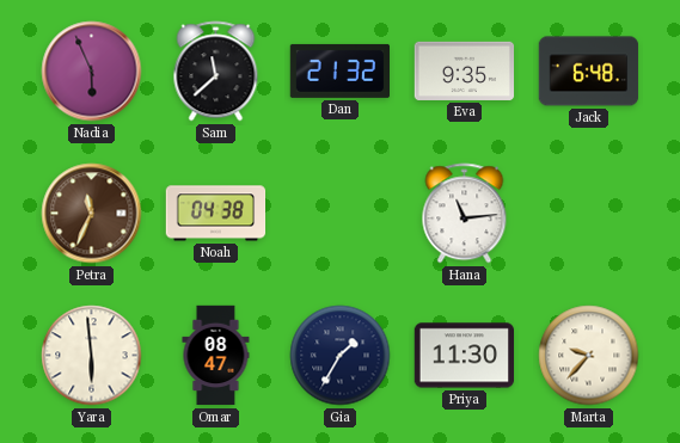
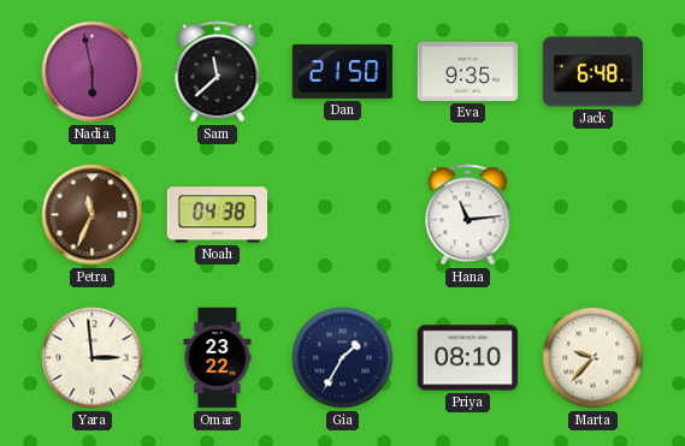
Nadia: 5:56 -> 5:58 (93, 72)
Dan: 21:32 -> 21:50 (343, 71)
Yara: 5:59 -> 2:59 (93, 358)
Omar: 08:47 -> 23:22 (218, 358)
Priya: 11:30 -> 08:10 (468, 358)
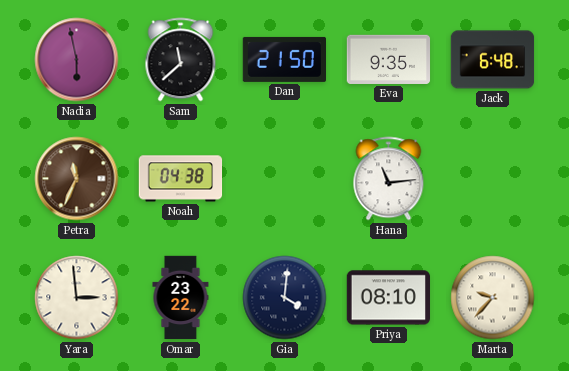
Gia: 1:35 -> 4:01 (285, 298)
